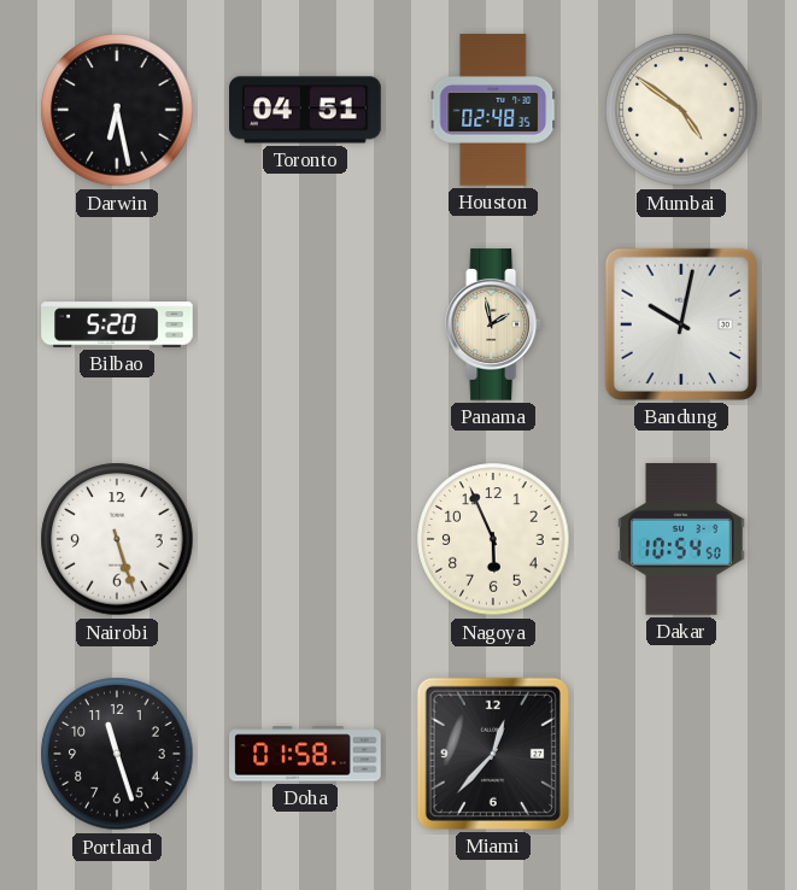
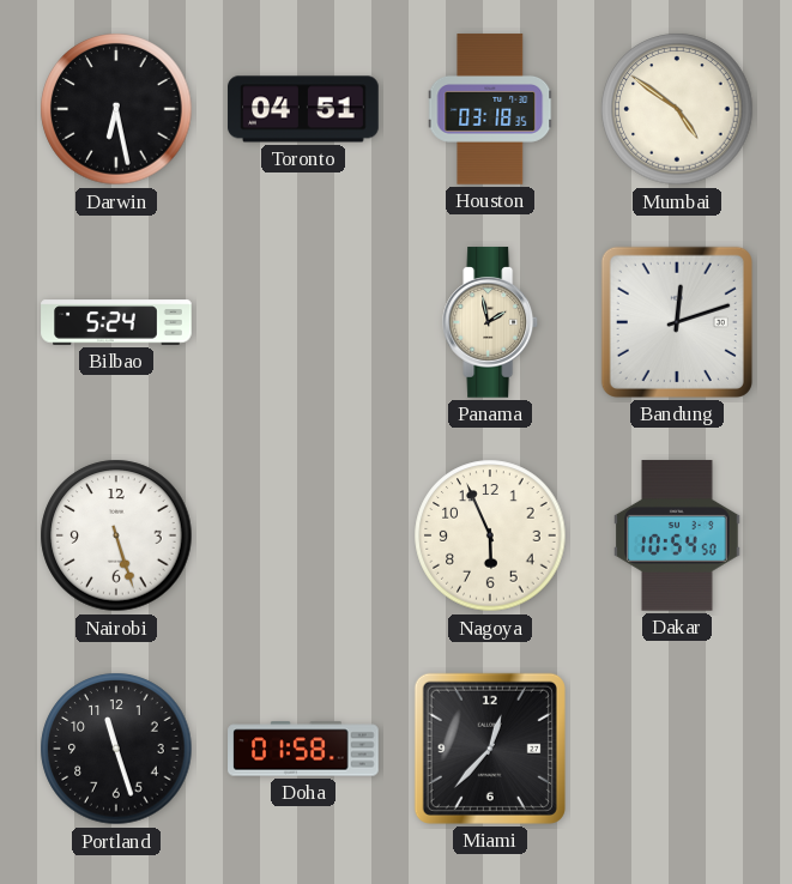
Houston: 02:48 -> 03:18 (490, 109)
Bilbao: 5:20 -> 5:24 (116, 322)
Bandung: 10:02 -> 12:12 (677, 322)
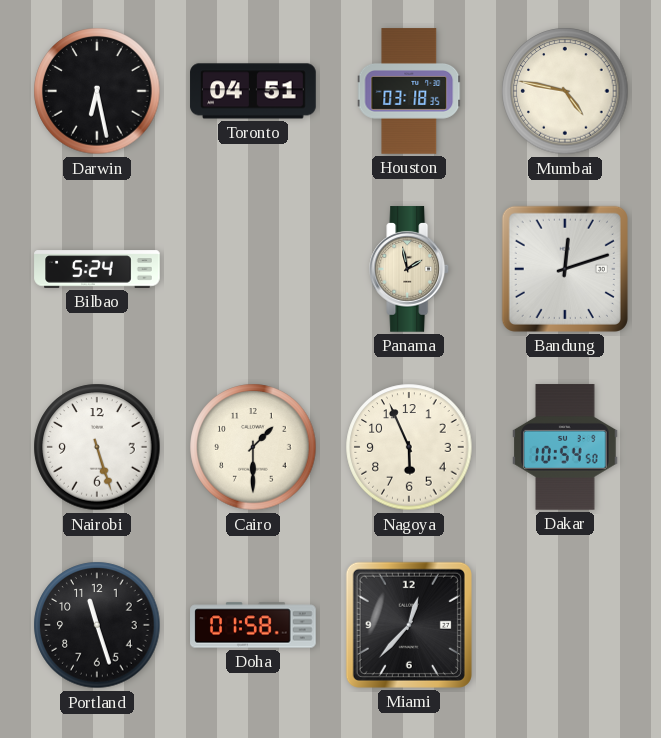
Mumbai: 4:51 -> 4:47 (565, 91)
Cairo: none -> 1:30 (253, 447)
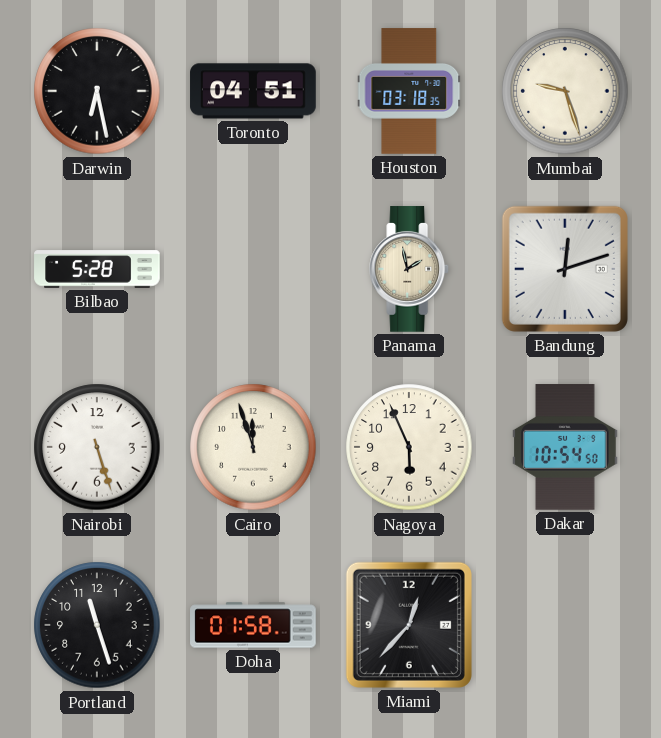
Mumbai: 4:47 -> 9:27 (565, 91)
Bilbao: 5:24 -> 5:28 (97, 269)
Cairo: 1:30 -> 11:57 (253, 447)
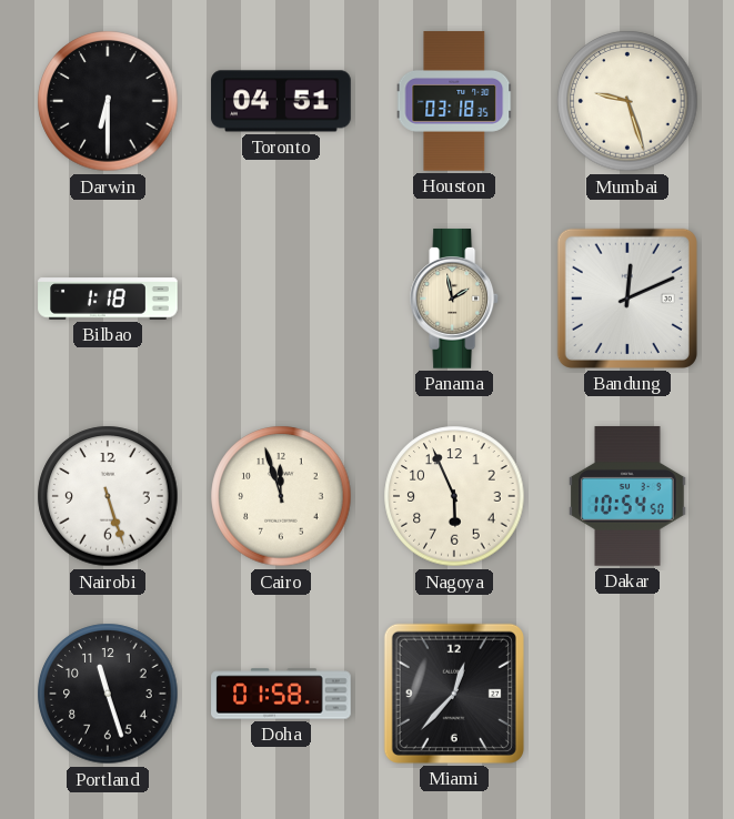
Darwin: 6:28 -> 6:30 (108, 101)
Bilbao: 5:28 -> 1:18 (108, 299)
Bandung: 12:12 -> 12:11 (627, 299)
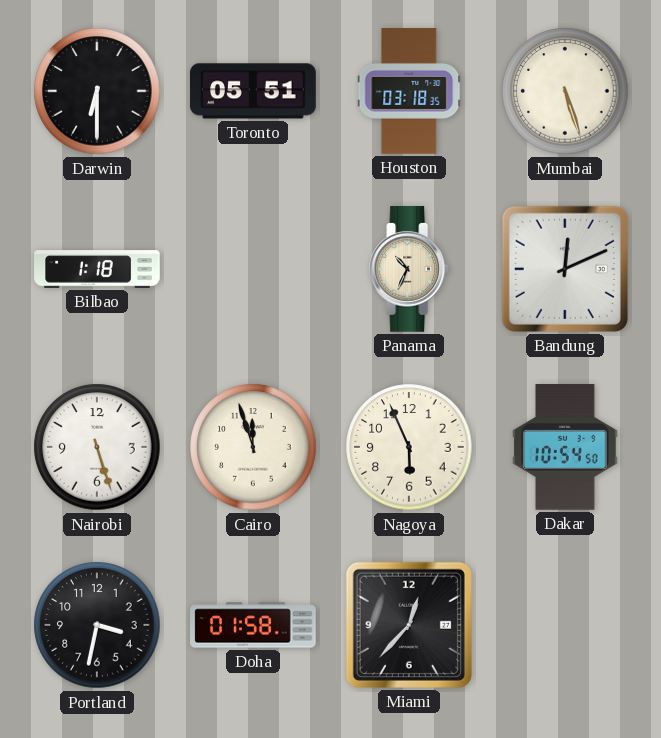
Toronto: 04:51 -> 05:51 (253, 91)
Mumbai: 9:27 -> 5:27 (565, 91)
Panama: 1:58 -> 10:34 (410, 269)
Portland: 11:27 -> 3:32 (97, 625)
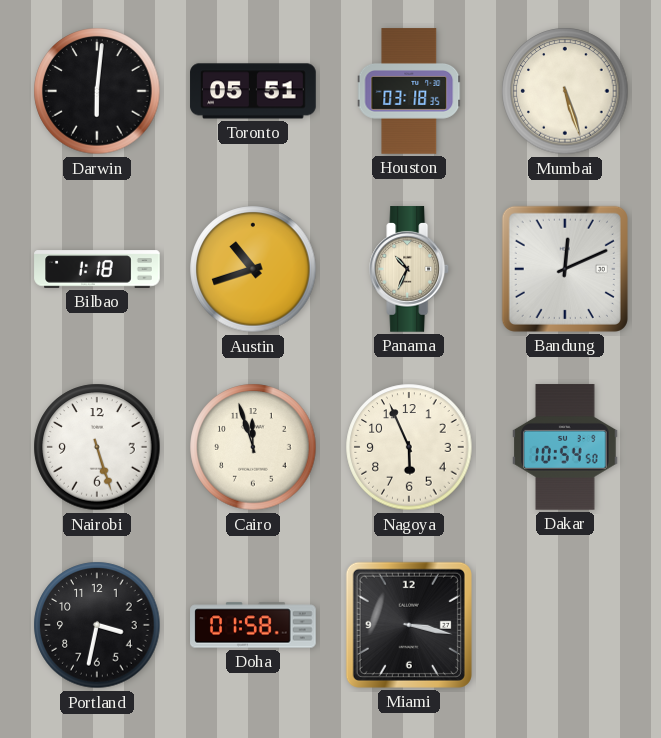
Darwin: 6:30 -> 6:01 (97, 91)
Austin: none -> 10:42 (253, 269)
Miami: 12:37 -> 3:17 (409, 625)
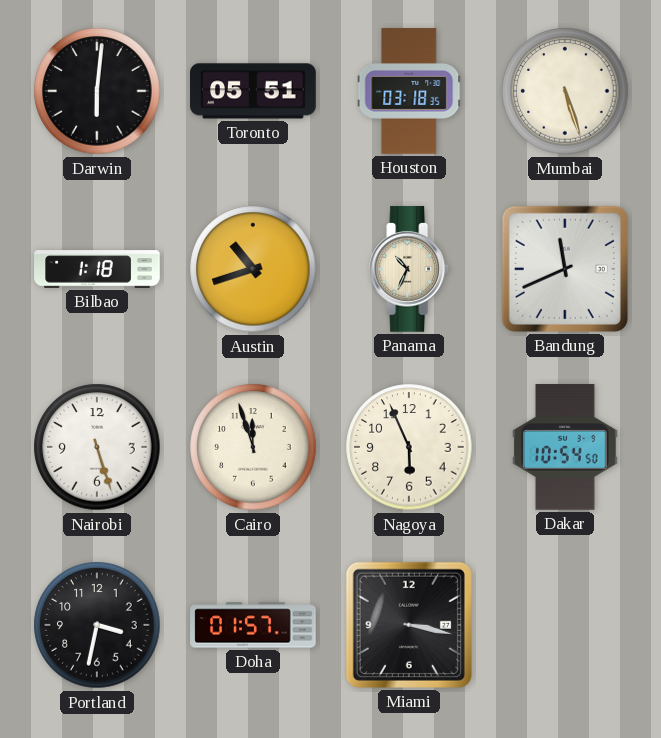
Bandung: 12:11 -> 11:41 (565, 269)
Doha: 01:58 -> 01:57 (253, 625)
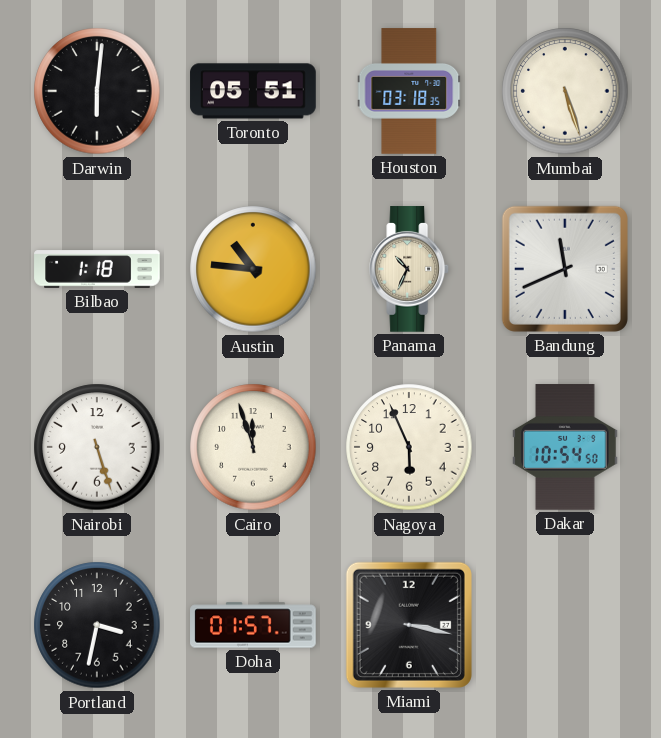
Austin: 10:42 -> 10:46 (253, 269)
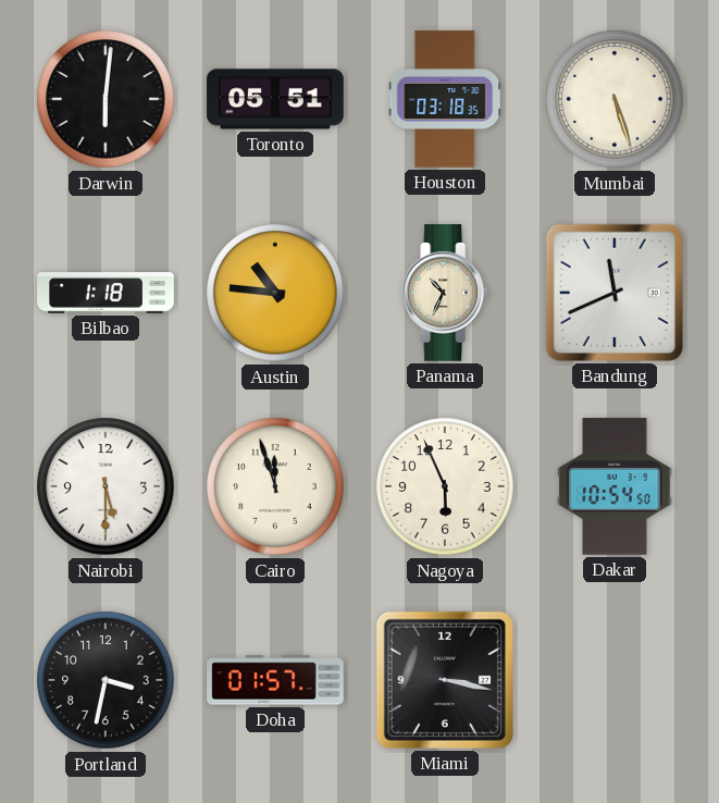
Nairobi: 5:27 -> 5:30 (106, 486)
